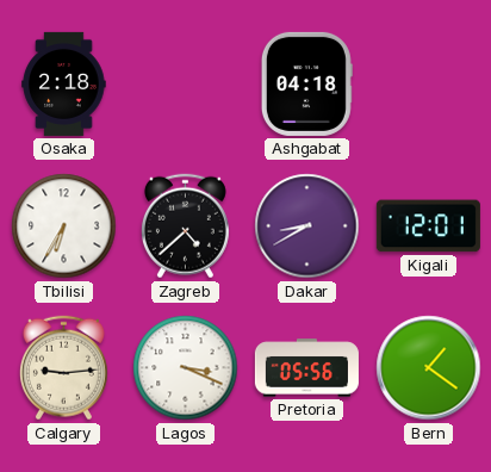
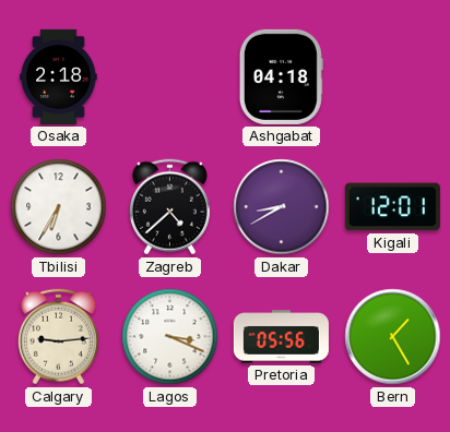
Bern: 1:21 -> 1:25 (393, 337)
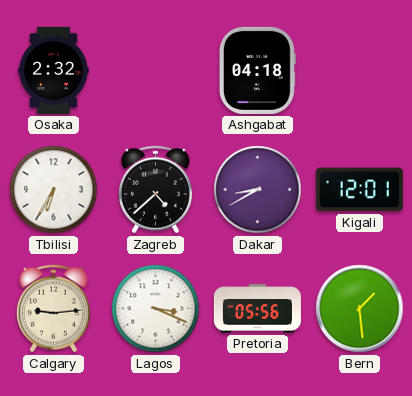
Osaka: 2:18 -> 2:32 (54, 70)
Bern: 1:25 -> 1:29 (360, 309)
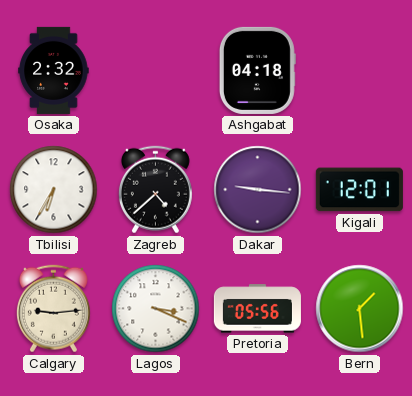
Dakar: 8:40 -> 9:16 (258, 190)
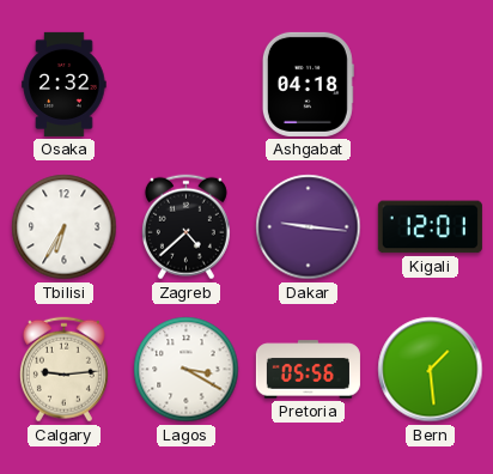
Lagos: 3:19 -> 3:20 (187, 370)
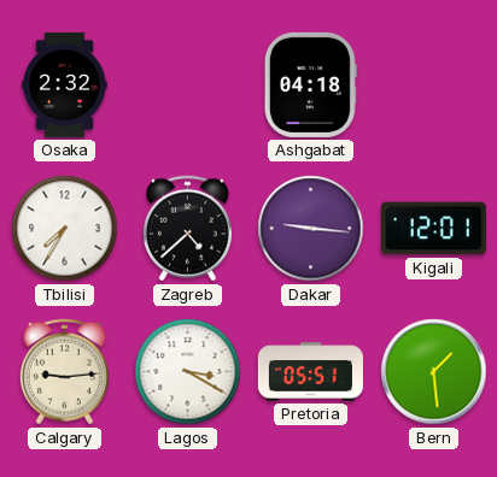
Tbilisi: 6:35 -> 7:35 (65, 229)
Pretoria: 05:56 -> 05:51 (310, 372)
